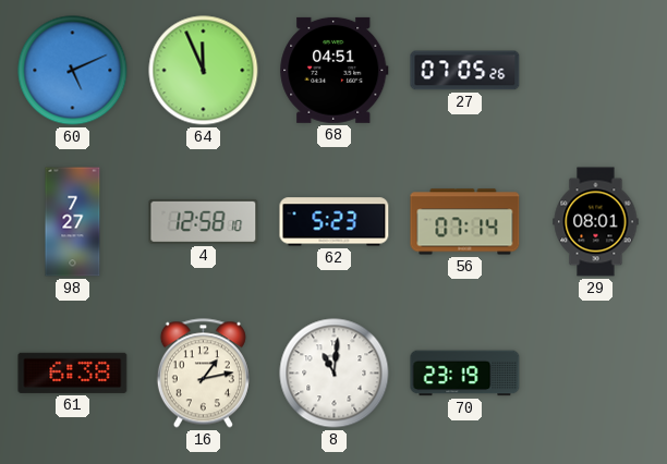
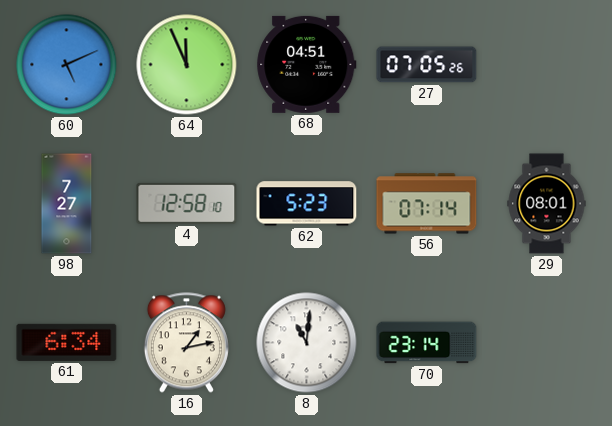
61: 6:38 -> 6:34 (67, 342)
70: 23:19 -> 23:14 (427, 343)
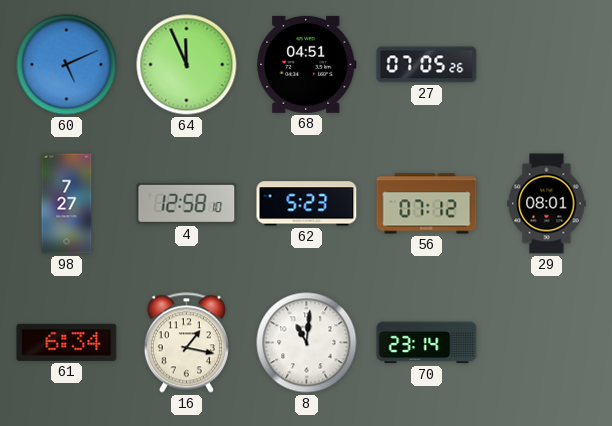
56: 07:14 -> 07:12 (427, 204)
16: 1:13 -> 1:17 (186, 343)
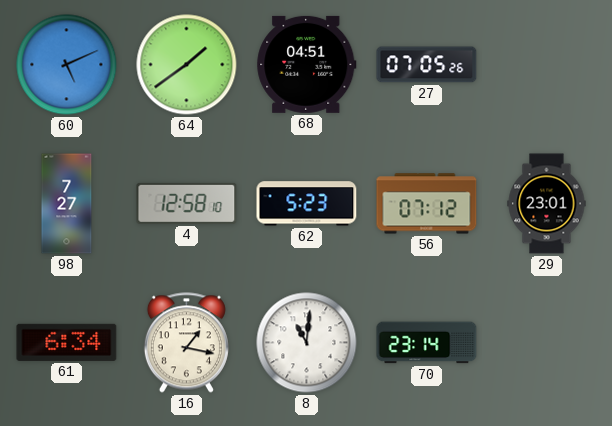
64: 11:56 -> 1:39 (187, 65)
29: 08:01 -> 23:01 (547, 204)
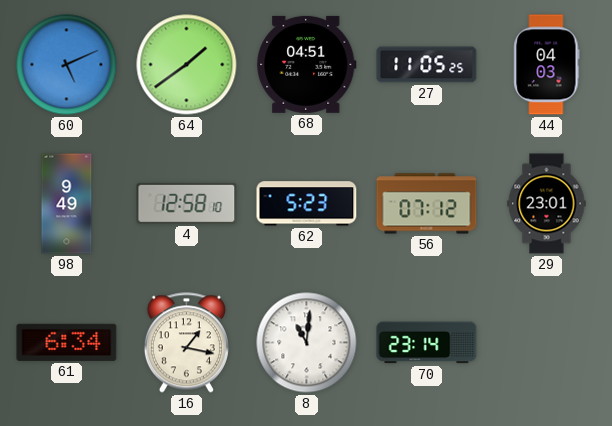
27: 07:05 -> 11:05 (427, 65)
44: none -> 04:03 (547, 65)
98: 7:27 -> 9:49 (67, 204)
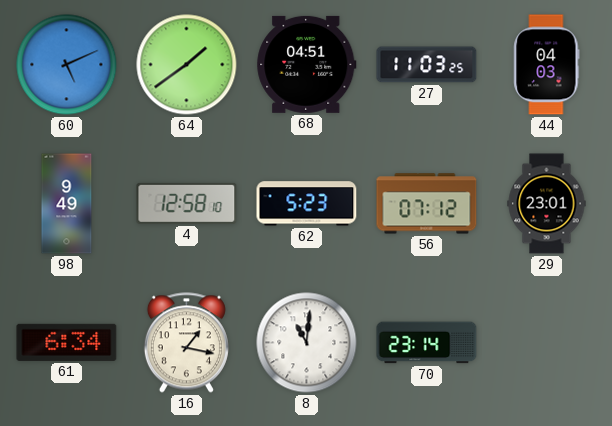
27: 11:05 -> 11:03 (427, 65)
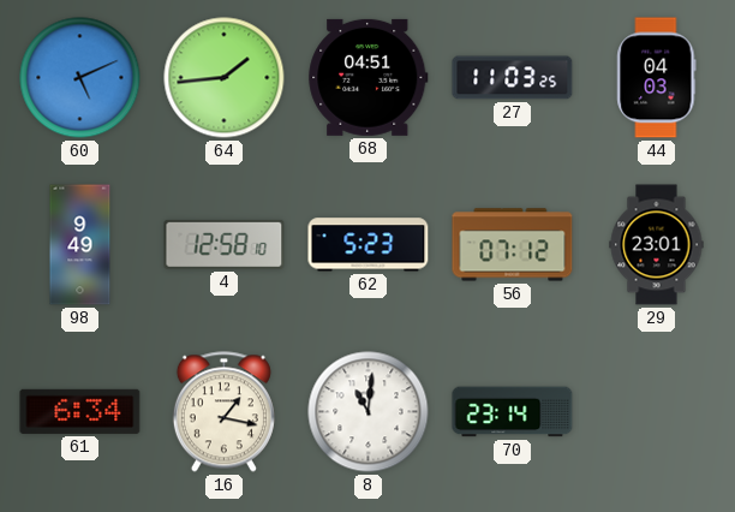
64: 1:39 -> 1:44 (225, 78)
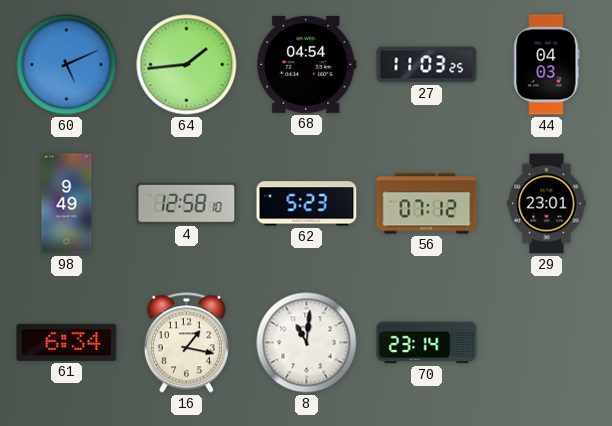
68: 04:51 -> 04:54 (307, 64)
